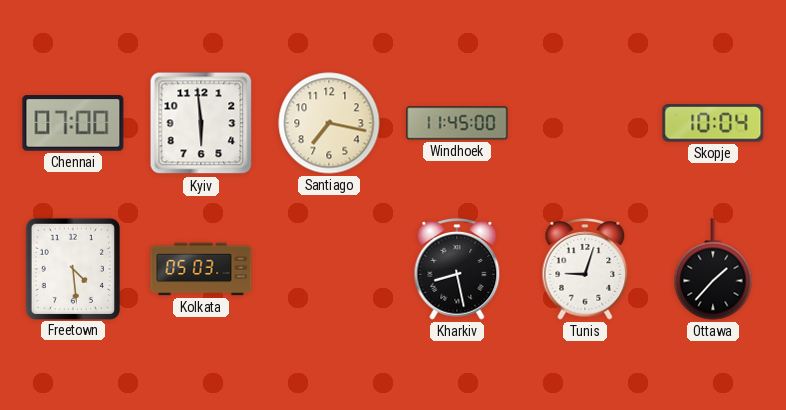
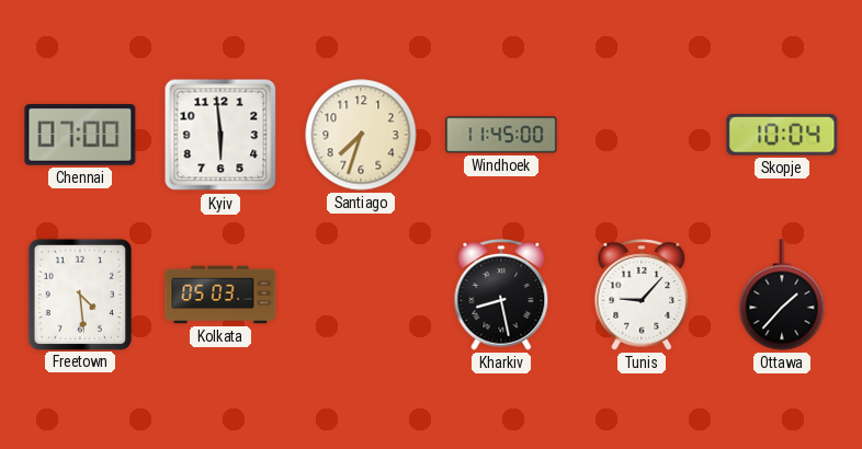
Santiago: 7:17 -> 7:33 (361, 135)
Tunis: 9:03 -> 9:07 (642, 296)
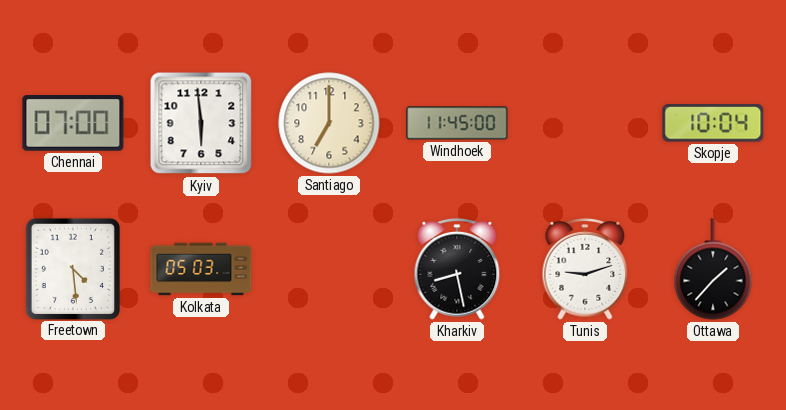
Santiago: 7:33 -> 7:00 (329, 123)
Tunis: 9:07 -> 9:12 (585, 270)
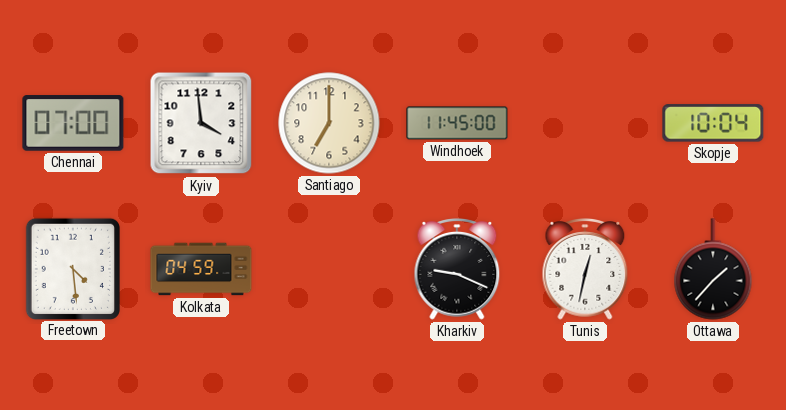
Kyiv: 5:59 -> 3:59 (201, 123)
Kolkata: 05:03 -> 04:59 (201, 269)
Kharkiv: 8:28 -> 9:19 (457, 270)
Tunis: 9:12 -> 12:32 (585, 270)
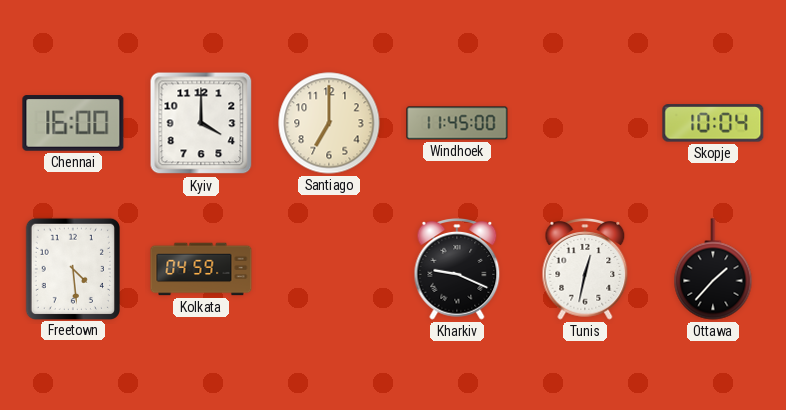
Chennai: 07:00 -> 16:00 (73, 123)
Kyiv: 3:59 -> 4:00 (201, 123)
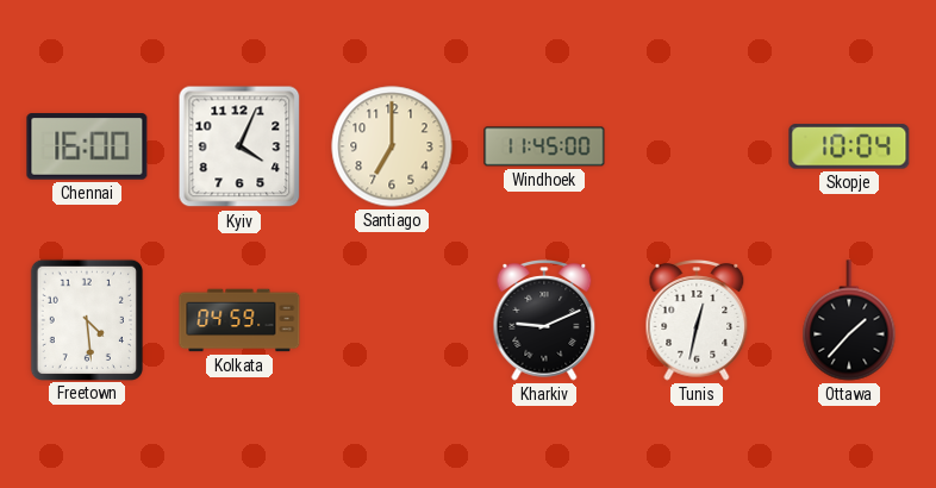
Kyiv: 4:00 -> 4:04 (239, 146)
Kharkiv: 9:19 -> 9:11 (544, 321)
